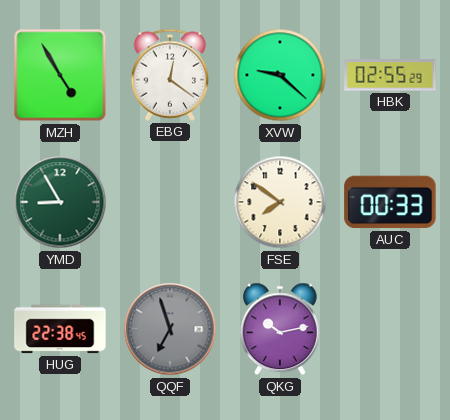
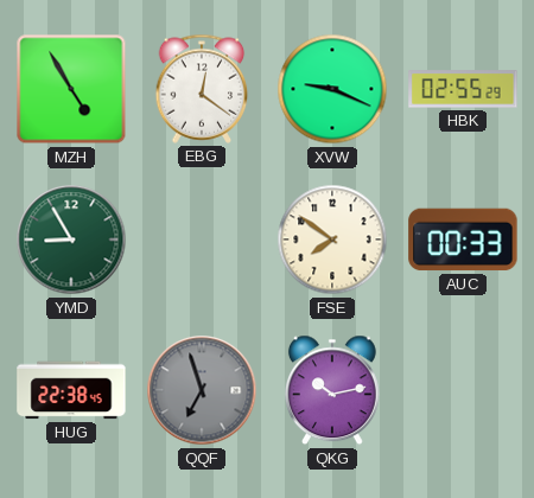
XVW: 9:22 -> 9:19 (332, 89)
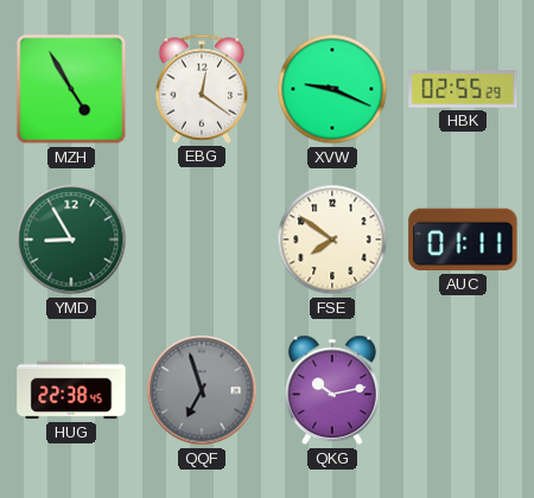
AUC: 00:33 -> 01:11 (463, 240)
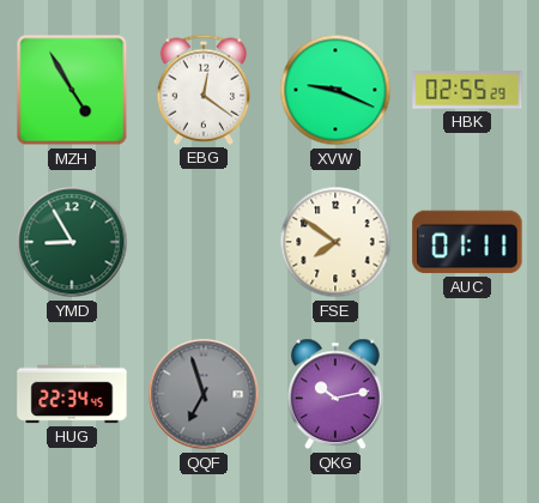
HUG: 22:38 -> 22:34 (72, 394)
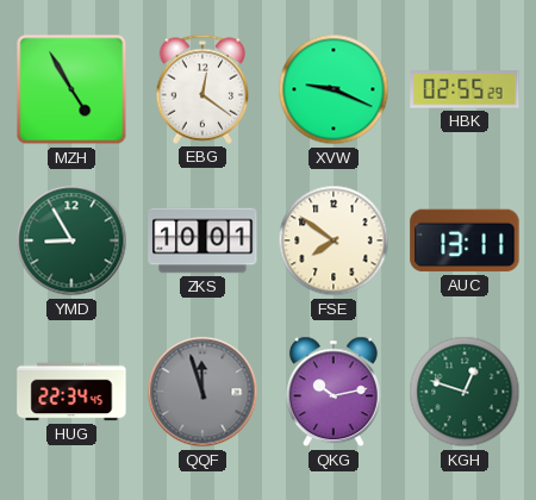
ZKS: none -> 10:01 (202, 240)
AUC: 01:11 -> 13:11 (465, 240)
QQF: 6:57 -> 11:57 (202, 392)
KGH: none -> 12:48 (465, 392)
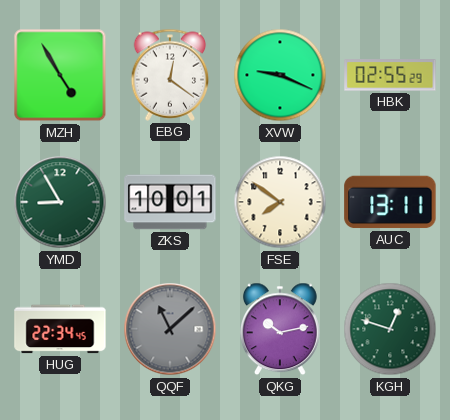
QQF: 11:57 -> 11:08 (170, 329)
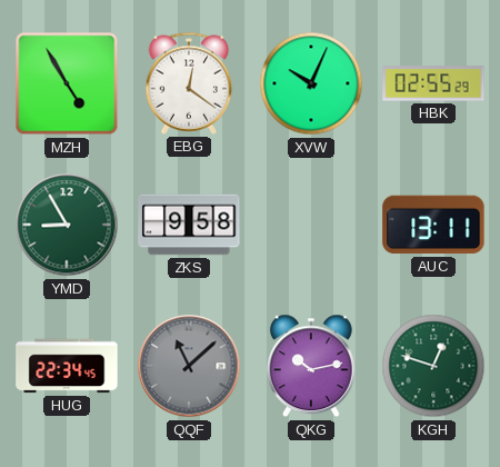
XVW: 9:19 -> 10:04 (311, 83)
ZKS: 10:01 -> 9:58 (189, 225)
FSE: 7:51 -> none (280, 202)
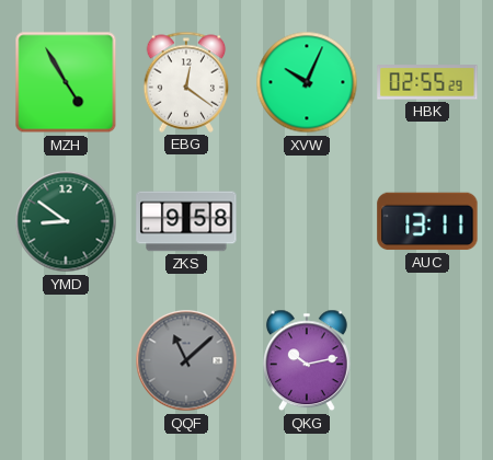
YMD: 8:55 -> 8:51 (66, 221)
HUG: 22:34 -> none (67, 366)
KGH: 12:48 -> none (433, 366)
